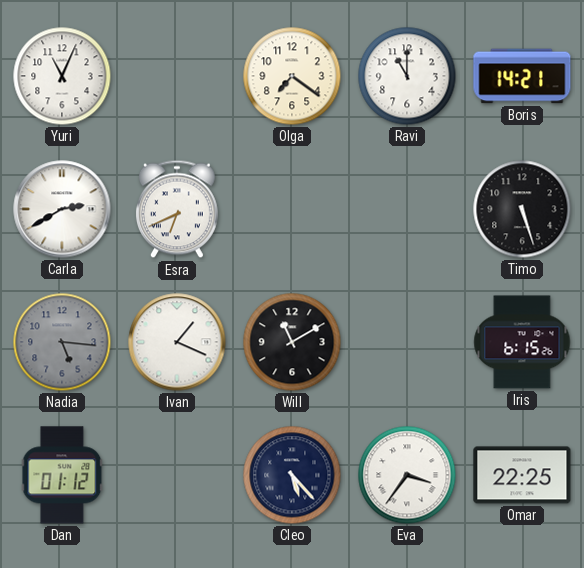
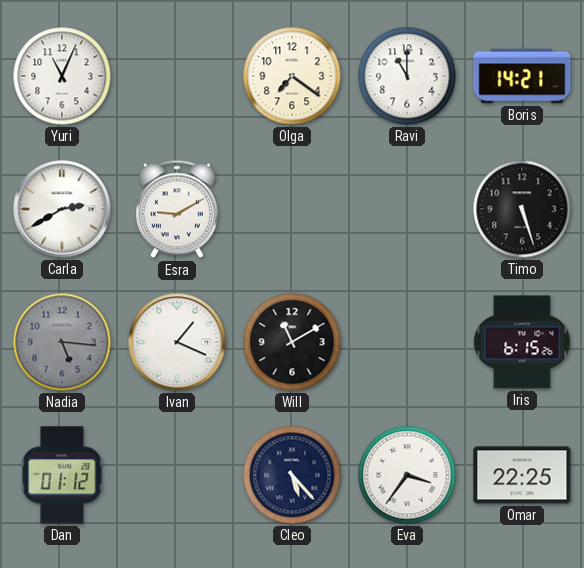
Esra: 6:41 -> 9:10 (177, 209)
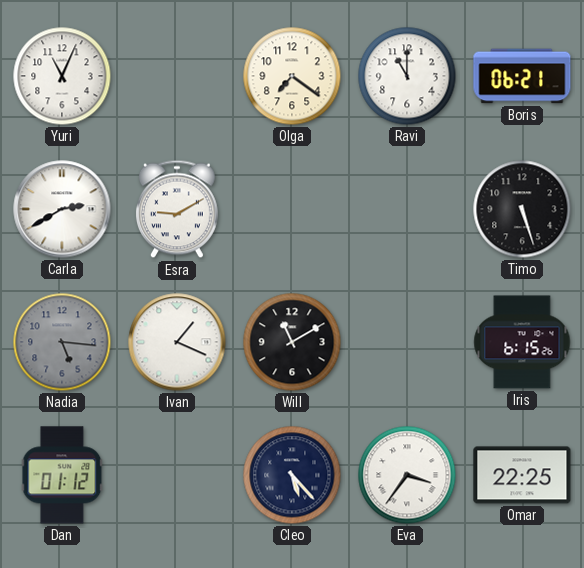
Boris: 14:21 -> 06:21 (522, 76)
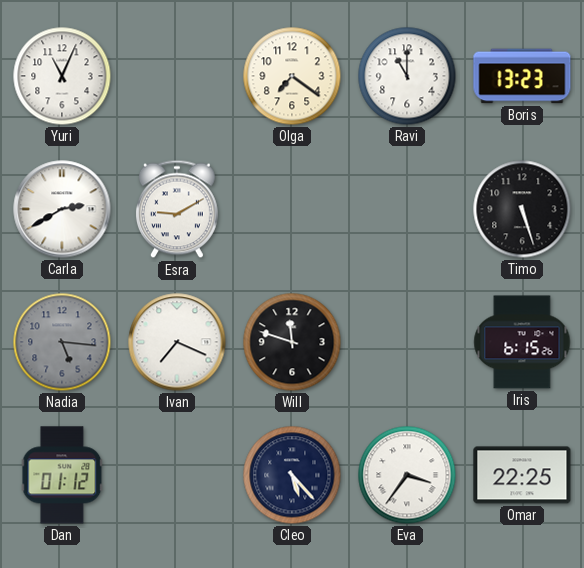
Boris: 06:21 -> 13:23 (522, 76)
Ivan: 1:19 -> 7:19 (177, 342)
Will: 11:10 -> 11:48 (292, 342)
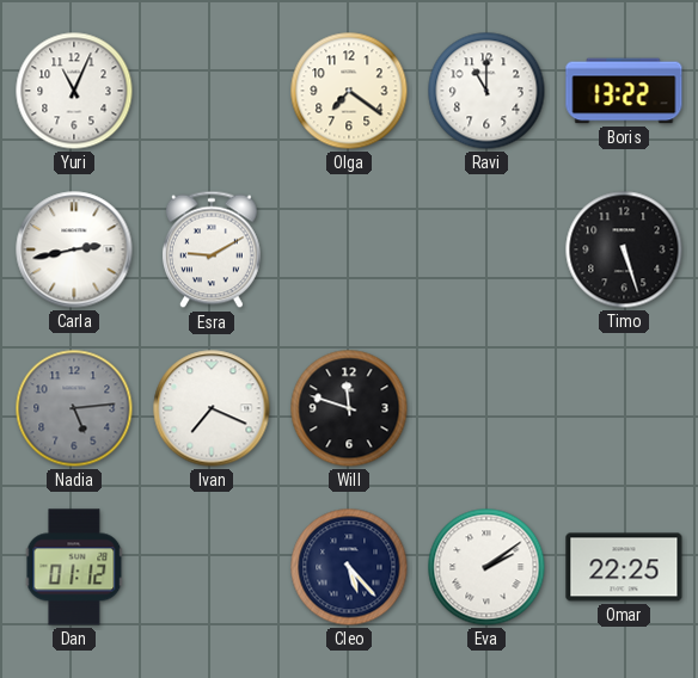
Boris: 13:23 -> 13:22 (624, 91)
Carla: 2:40 -> 2:43 (74, 249)
Nadia: 5:16 -> 5:14 (74, 408)
Iris: 6:15 -> none (522, 342)
Eva: 3:36 -> 2:09 (486, 567)
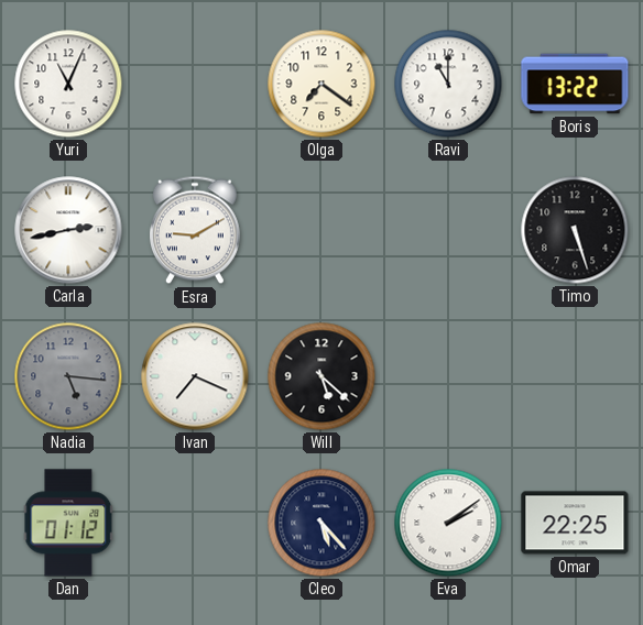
Nadia: 5:14 -> 5:16 (68, 376)
Will: 11:48 -> 5:22 (321, 376)
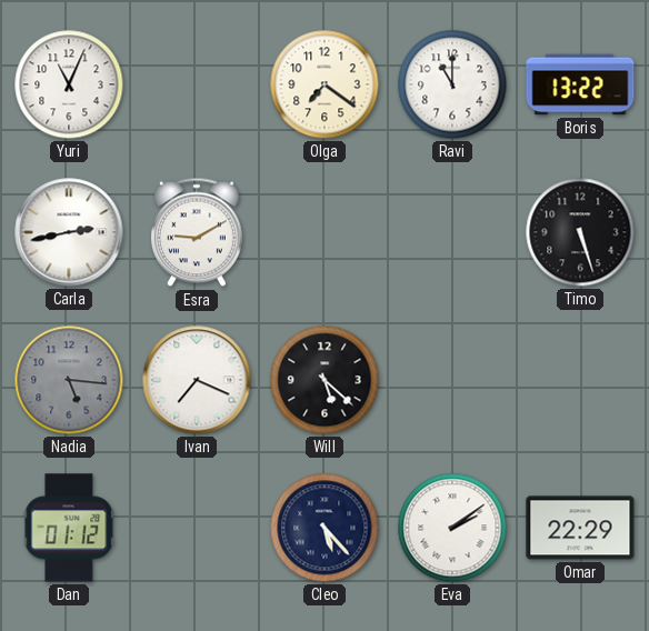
Omar: 22:25 -> 22:29 (580, 528)
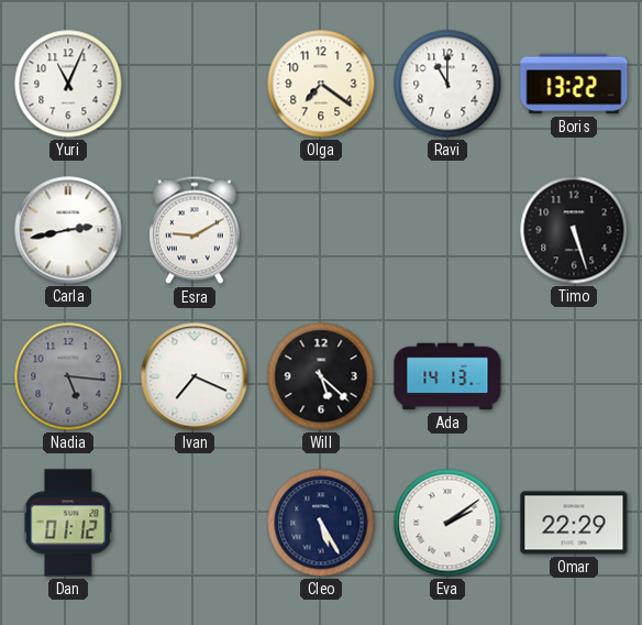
Ada: none -> 14:13 (447, 376)
Cleo: 5:23 -> 5:25 (321, 523)
